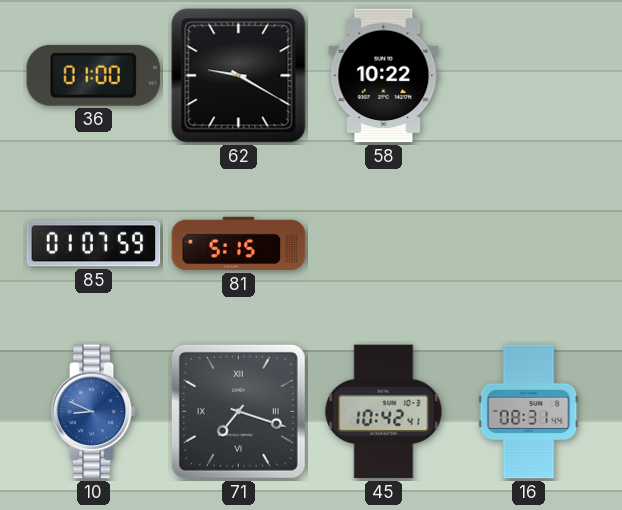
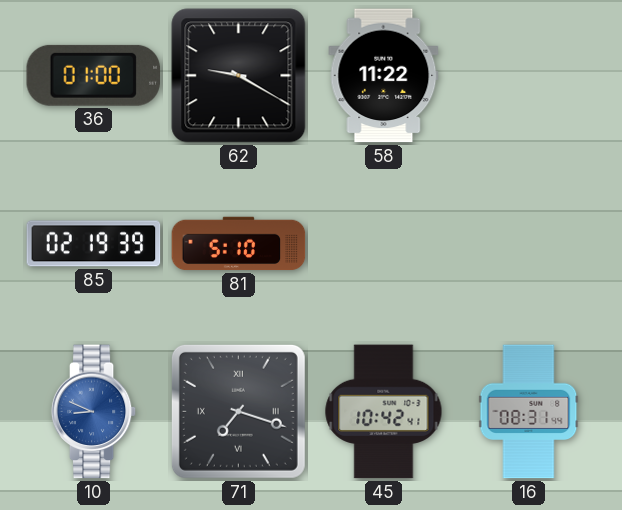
58: 10:22 -> 11:22 (384, 76)
85: 01:07 -> 02:19 (94, 244)
81: 5:15 -> 5:10 (239, 244)
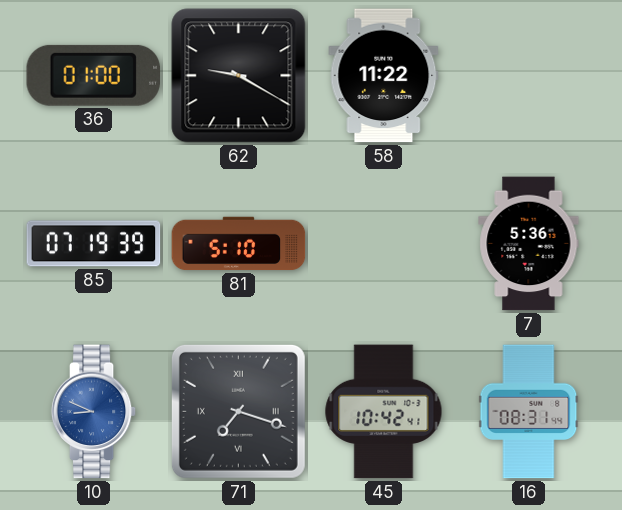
85: 02:19 -> 07:19 (94, 244)
7: none -> 5:36 (529, 244)
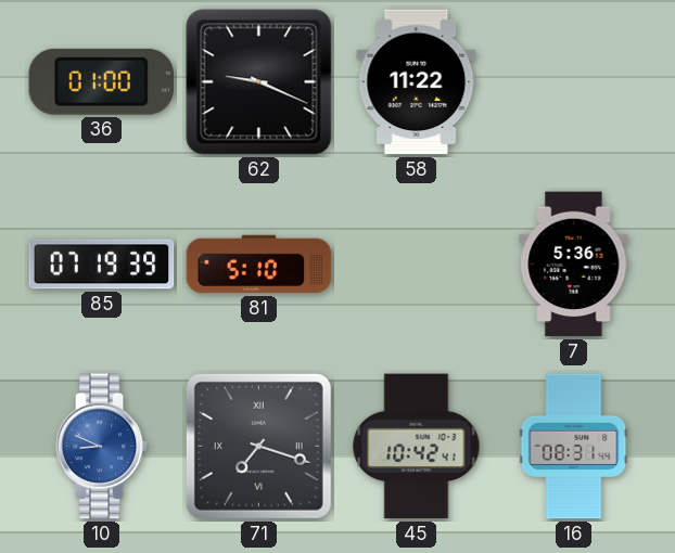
62: 9:20 -> 9:19 (259, 82)
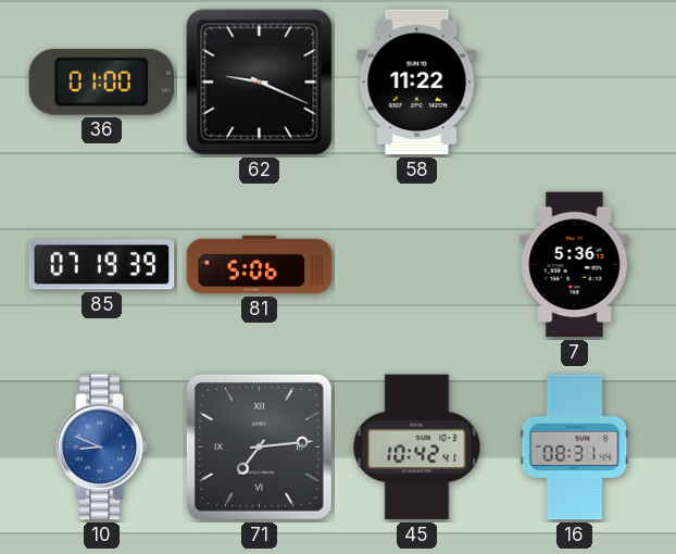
81: 5:10 -> 5:06 (260, 265)
71: 7:18 -> 7:14 (259, 446)
